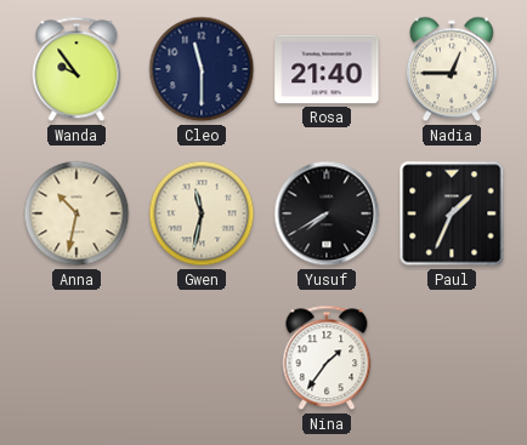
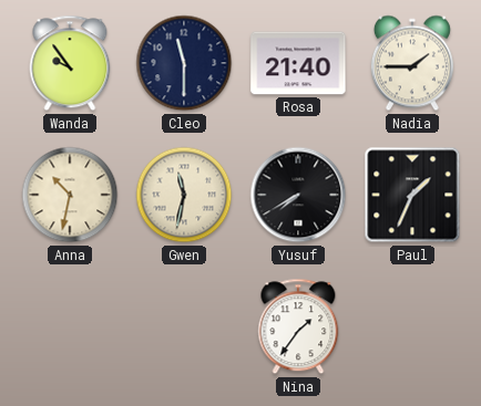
Nadia: 12:45 -> 1:45 (412, 63)
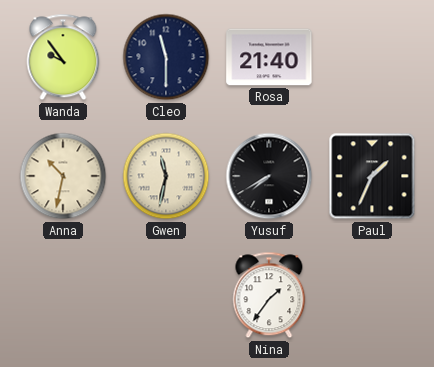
Nadia: 1:45 -> none (412, 63)
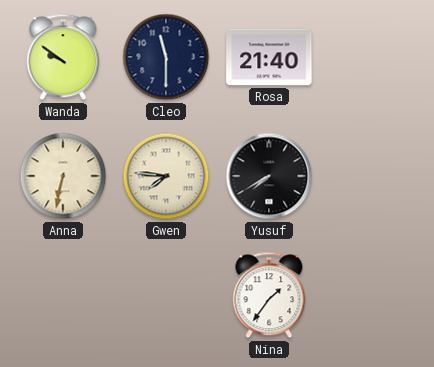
Wanda: 9:54 -> 9:51 (63, 57)
Anna: 10:32 -> 6:32 (63, 176)
Gwen: 11:32 -> 7:46 (166, 176)
Paul: 1:34 -> none (372, 176)
